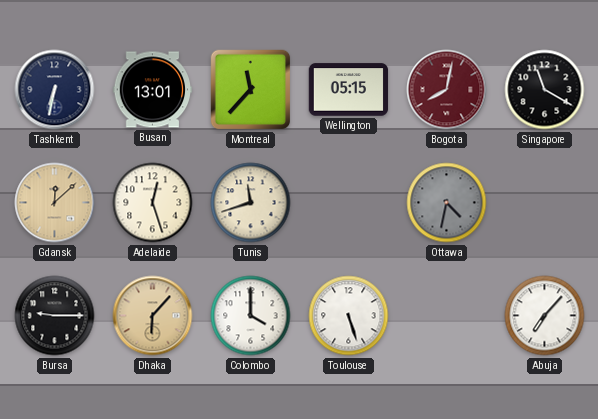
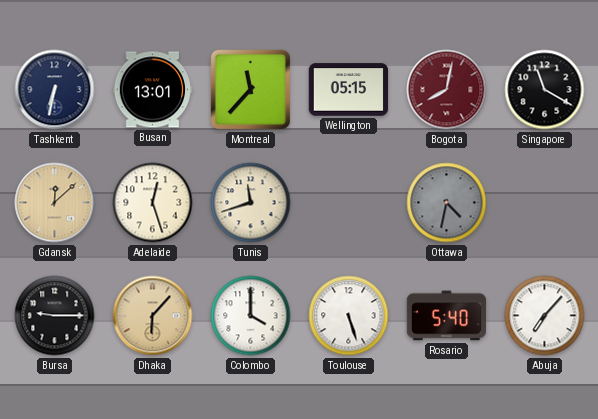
Rosario: none -> 5:40 (447, 316)
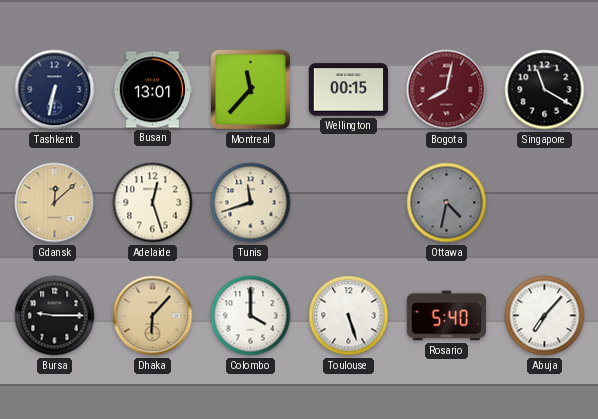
Wellington: 05:15 -> 00:15 (349, 90)
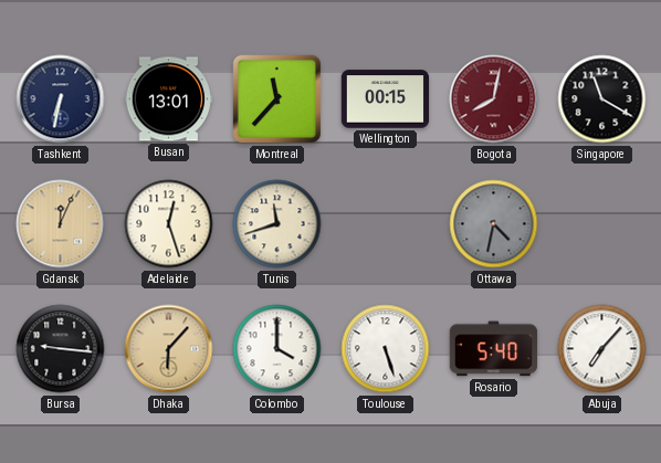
Gdansk: 12:08 -> 12:04 (61, 224)
Bursa: 9:15 -> 9:16 (61, 349)
